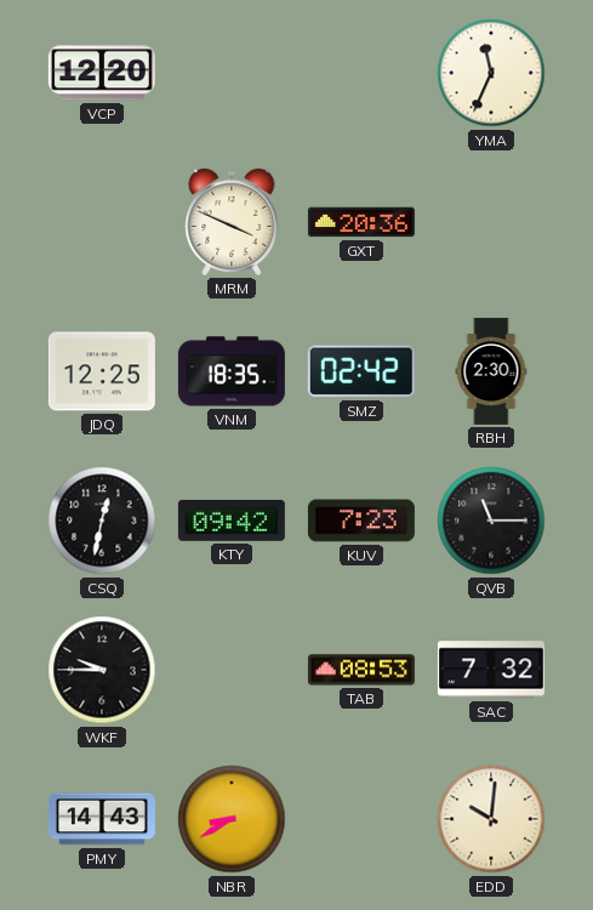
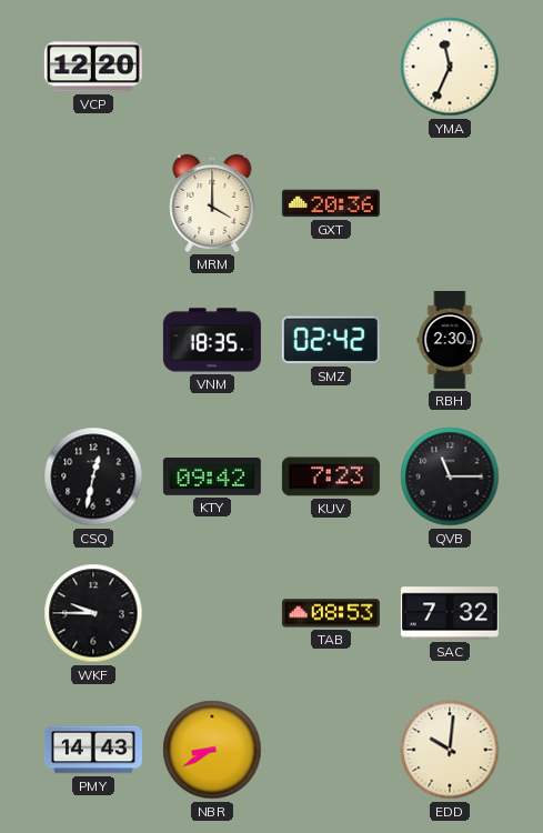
MRM: 3:49 -> 4:00 (212, 203)
JDQ: 12:25 -> none (102, 371)
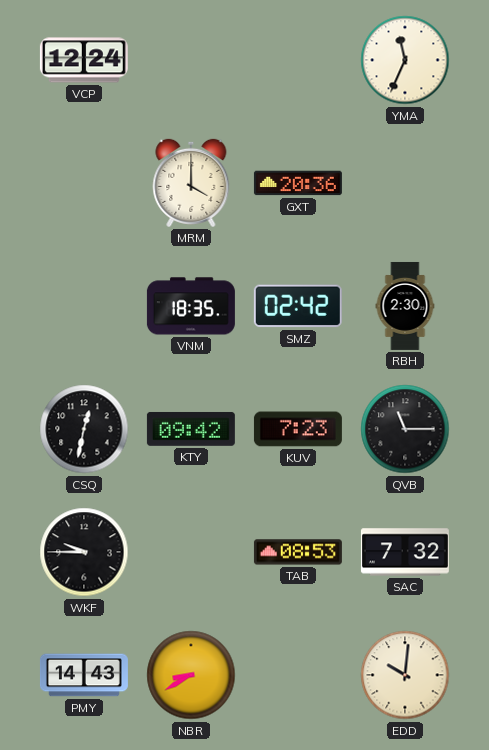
VCP: 12:20 -> 12:24 (84, 60)
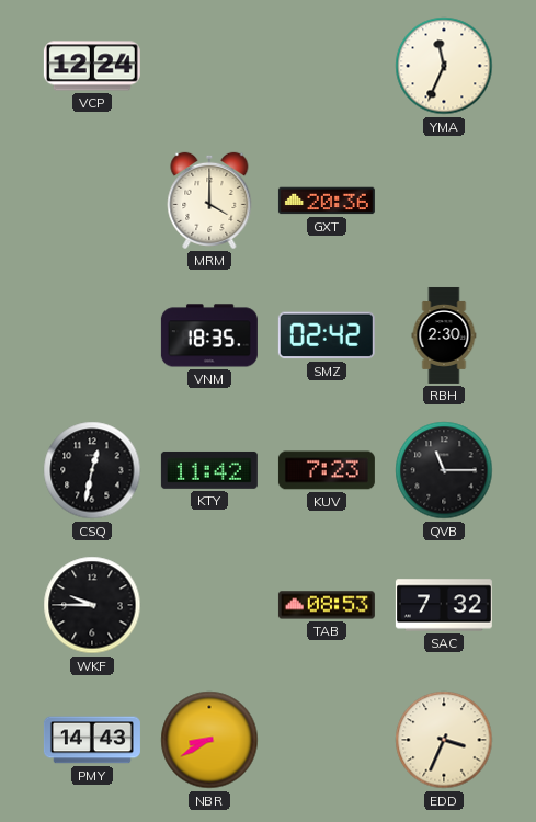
KTY: 09:42 -> 11:42 (209, 470)
EDD: 10:01 -> 3:34 (444, 740)
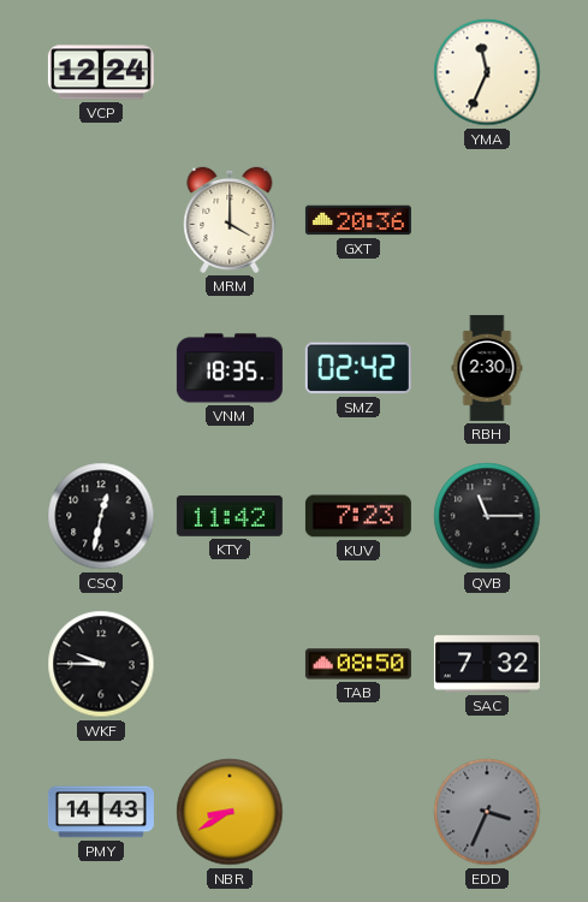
TAB: 08:53 -> 08:50 (358, 664)
EDD dial: cream -> grey (487, 812)
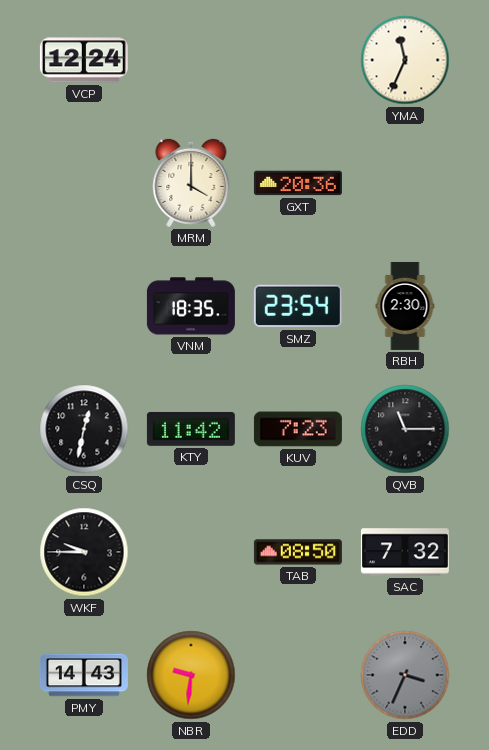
SMZ: 02:42 -> 23:54 (298, 306)
NBR: 8:40 -> 9:31 (191, 675)
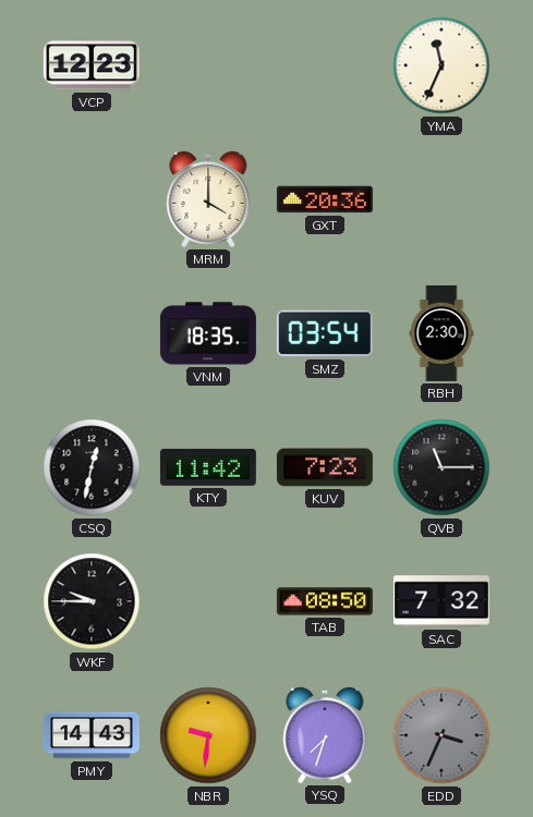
VCP: 12:24 -> 12:23 (92, 65)
SMZ: 23:54 -> 03:54 (325, 333)
YSQ: none -> 7:33 (325, 735)
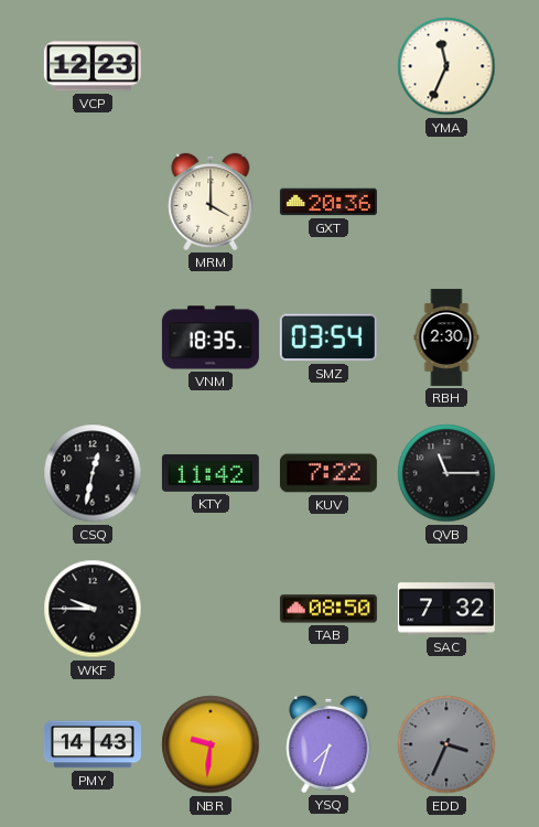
KUV: 7:23 -> 7:22 (328, 473)
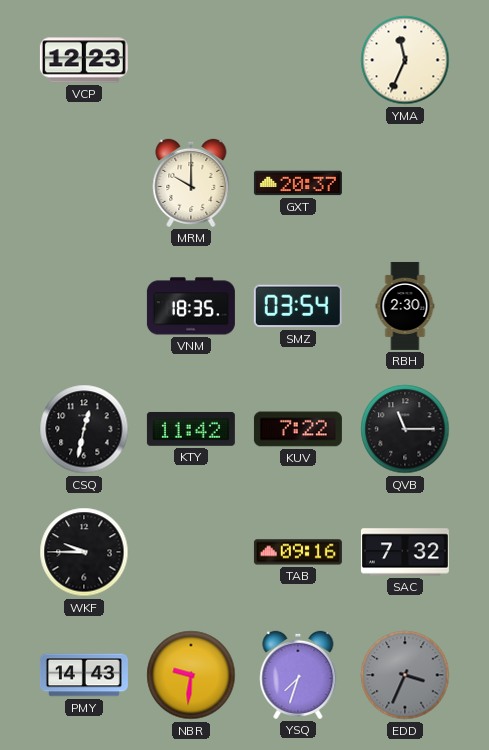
MRM: 4:00 -> 10:00 (191, 183)
GXT: 20:36 -> 20:37 (298, 183)
TAB: 08:50 -> 09:16 (298, 552)
